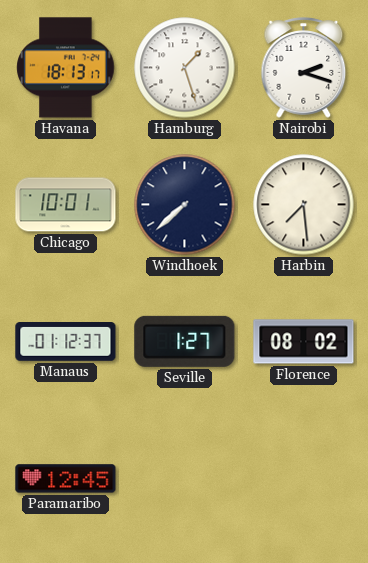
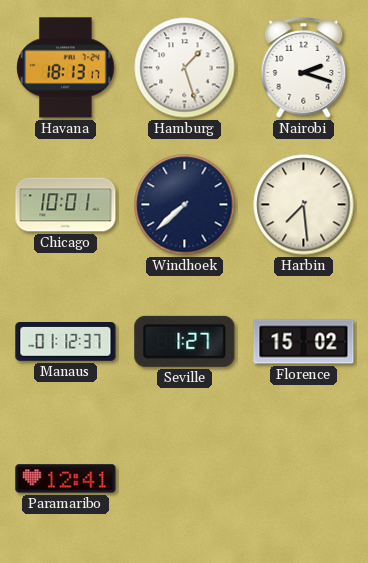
Florence: 08:02 -> 15:02 (304, 342)
Paramaribo: 12:45 -> 12:41 (66, 479)
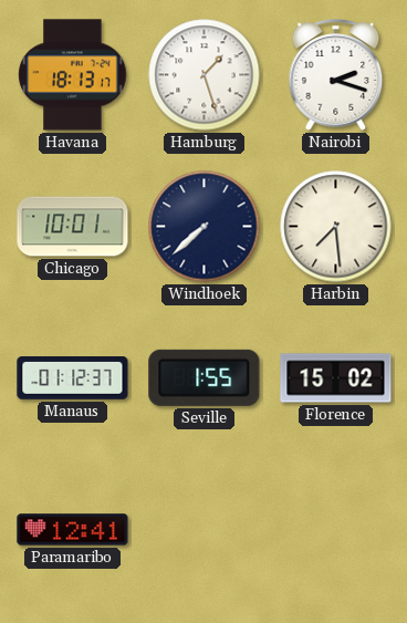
Seville: 1:27 -> 1:55 (205, 377)
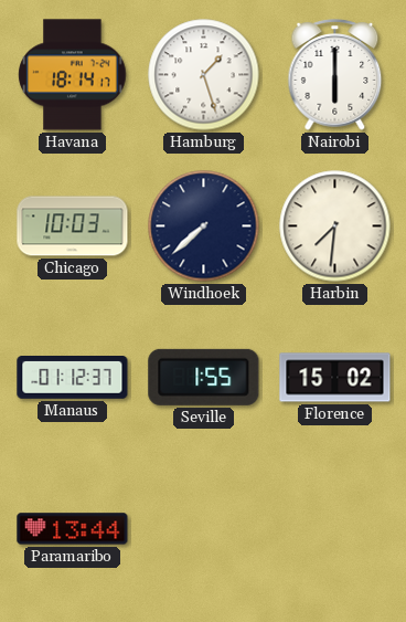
Havana: 18:13 -> 18:14 (73, 75)
Nairobi: 2:18 -> 6:00 (335, 75)
Chicago: 10:01 -> 10:03 (73, 226)
Harbin: 7:29 -> 7:31 (335, 226)
Paramaribo: 12:41 -> 13:44 (73, 529)
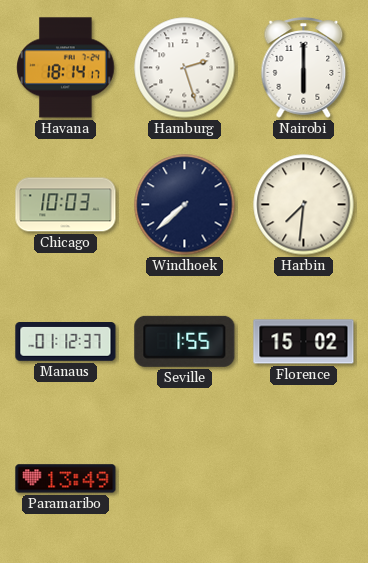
Hamburg: 1:27 -> 2:27 (185, 68)
Paramaribo: 13:44 -> 13:49 (66, 479)
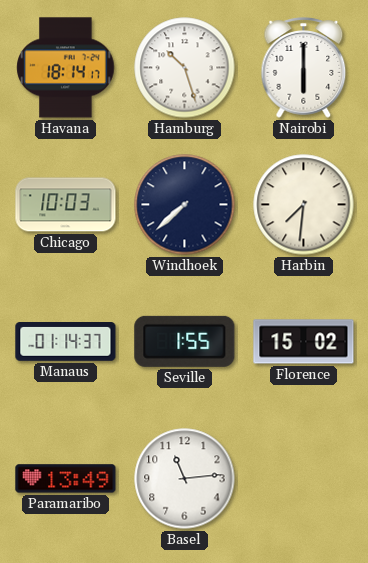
Hamburg: 2:27 -> 10:27 (185, 68)
Manaus: 01:12 -> 01:14 (66, 342)
Basel: none -> 11:14 (185, 479)
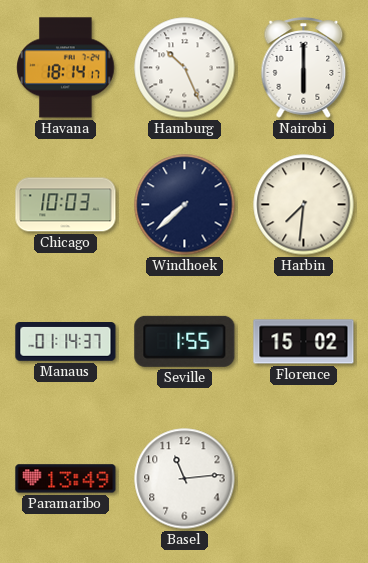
Hamburg: 10:27 -> 10:26 (185, 68)
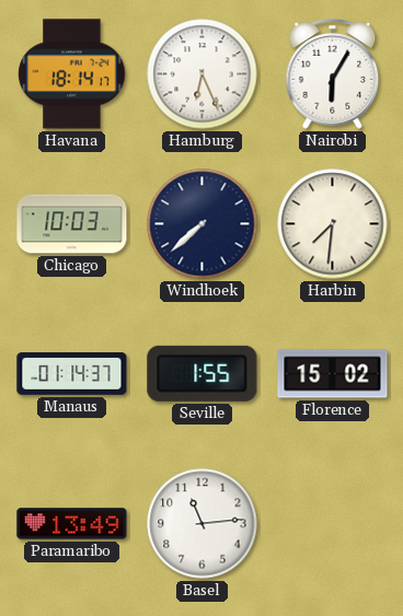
Hamburg: 10:26 -> 6:26 (203, 74)
Nairobi: 6:00 -> 6:05 (333, 74)
